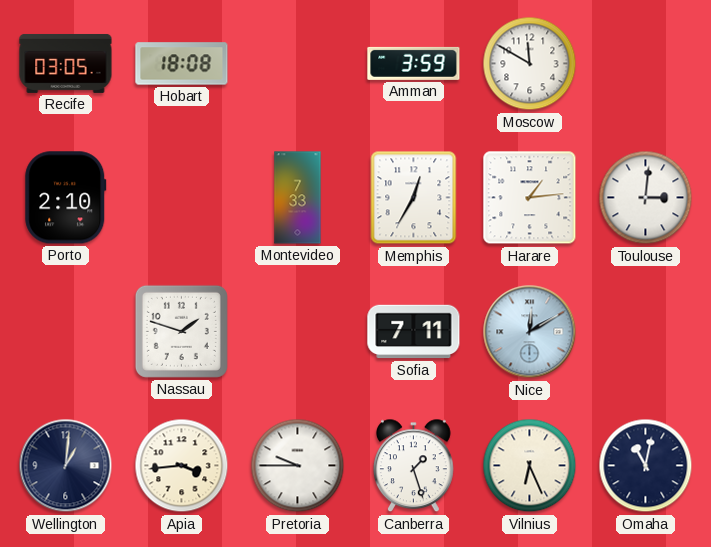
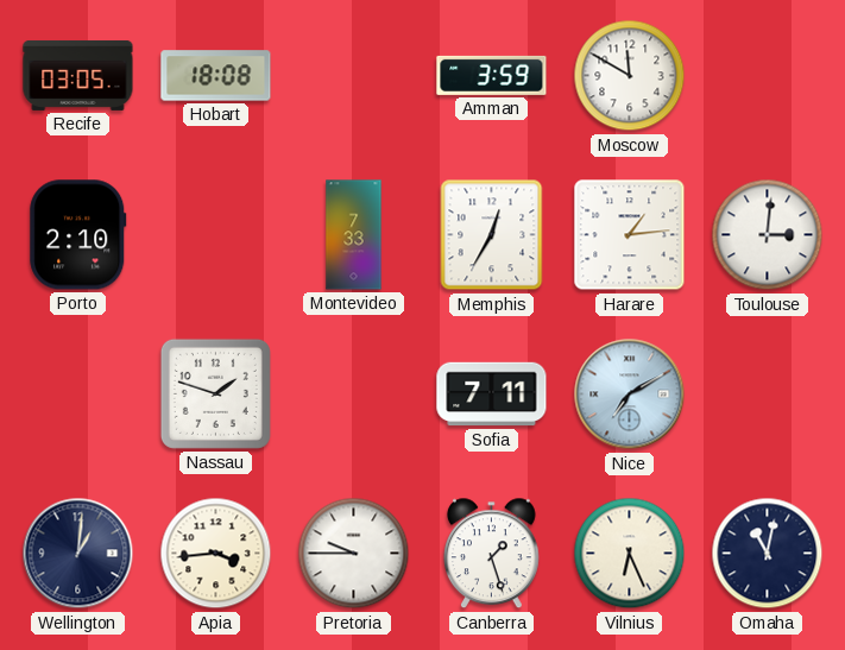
Nice: 12:10 -> 7:10 (630, 395)
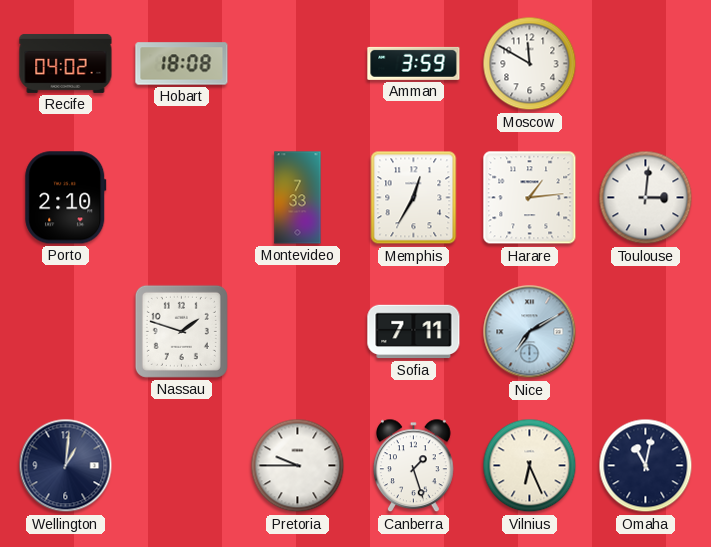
Recife: 03:05 -> 04:02 (66, 63)
Apia: 3:44 -> none (216, 554)
